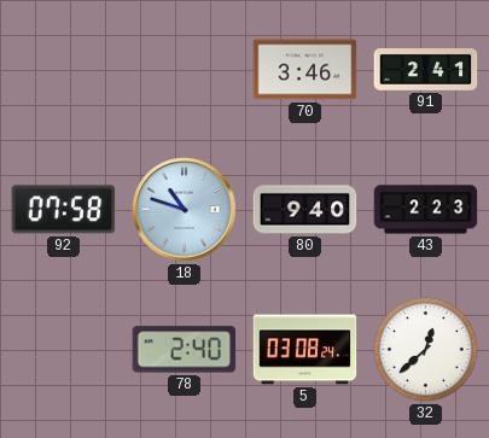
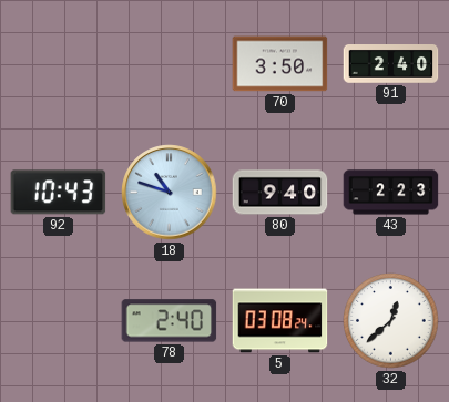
70: 3:46 -> 3:50 (280, 64)
91: 2:41 -> 2:40 (391, 64)
92: 07:58 -> 10:43 (59, 193)
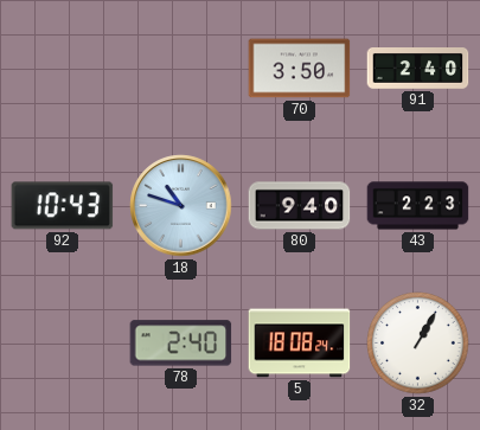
5: 03:08 -> 18:08 (300, 344)
32: 12:38 -> 1:05 (418, 344)
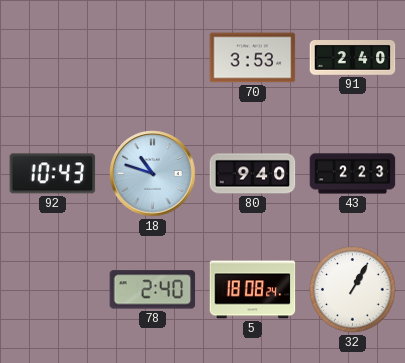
70: 3:50 -> 3:53 (253, 58)
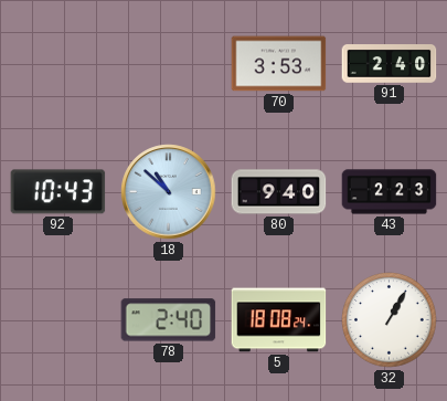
18: 10:48 -> 10:52 (169, 192)
